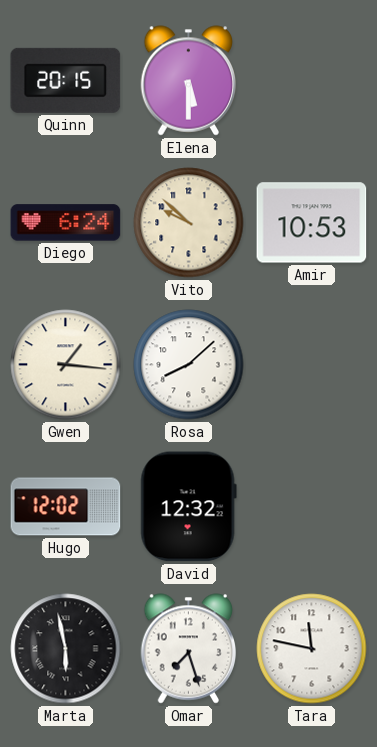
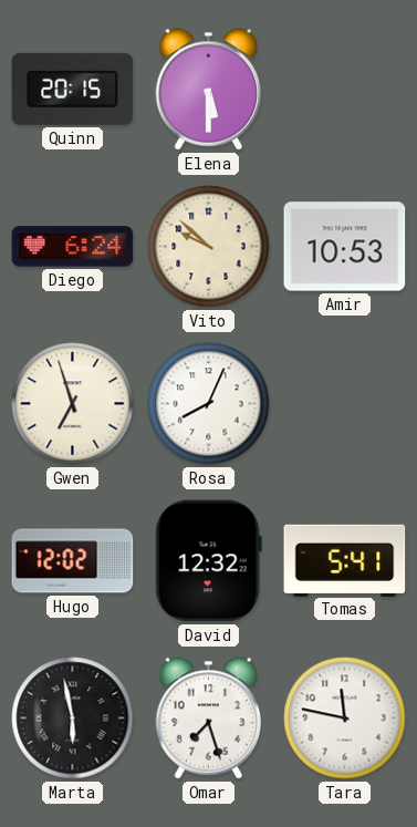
Gwen: 1:16 -> 6:57 (73, 404)
Rosa: 8:08 -> 8:04 (209, 404)
Tomas: none -> 5:41 (345, 560)
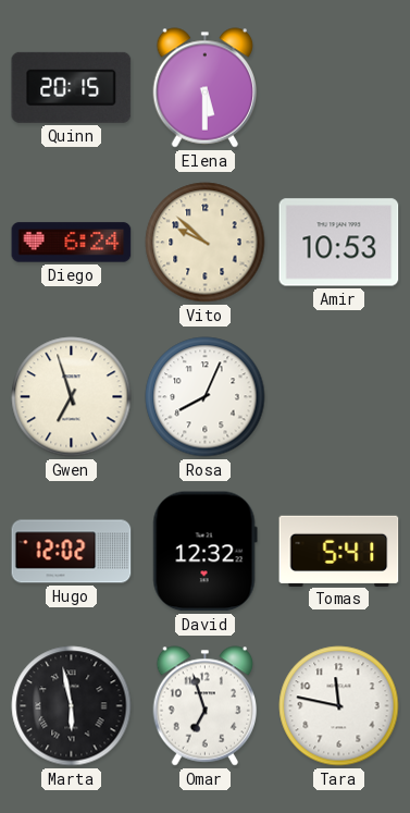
Omar: 7:27 -> 6:57 (206, 706)
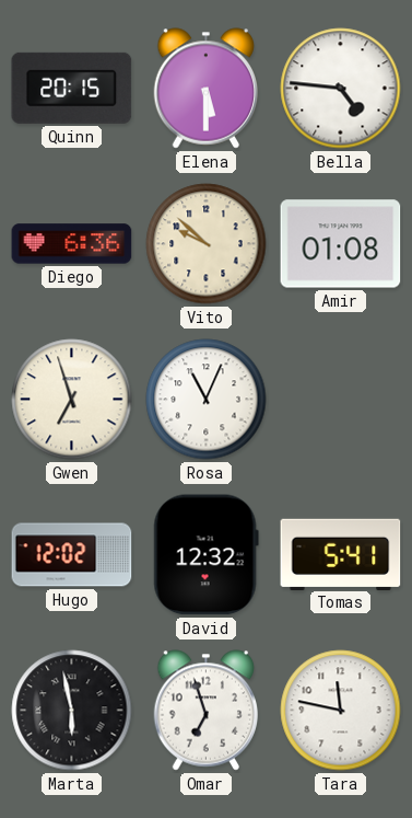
Bella: none -> 4:46 (341, 89)
Diego: 6:24 -> 6:36 (72, 244)
Amir: 10:53 -> 01:08 (341, 244)
Rosa: 8:04 -> 11:04 (207, 400)
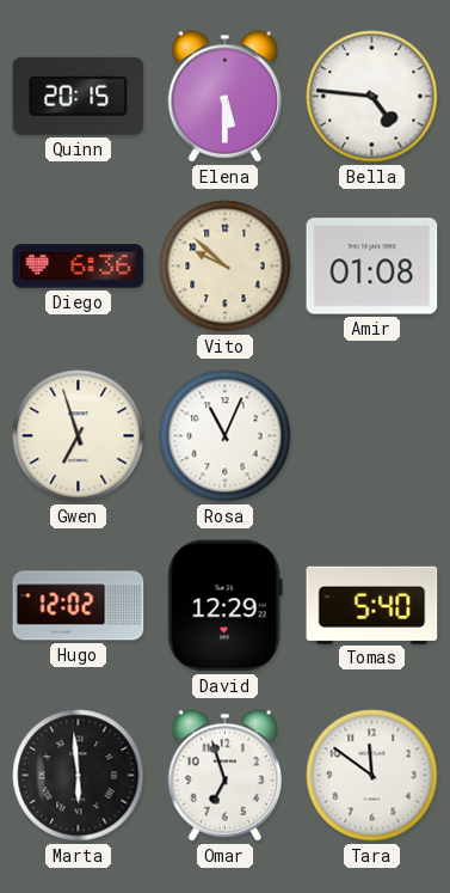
David: 12:32 -> 12:29 (224, 606)
Tomas: 5:41 -> 5:40 (372, 605)
Marta: 5:58 -> 5:59 (79, 776)
Tara: 11:47 -> 11:51 (372, 776)
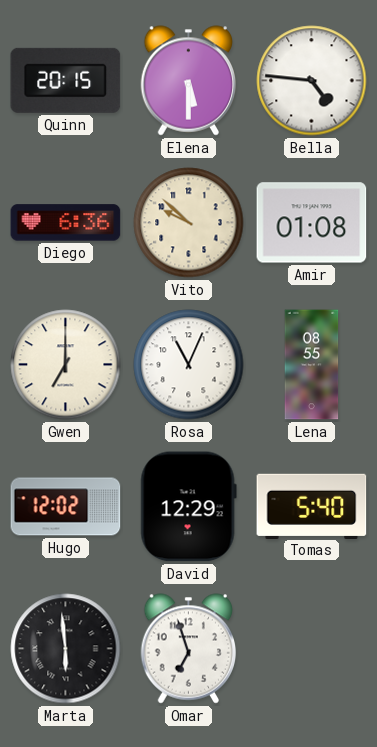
Gwen: 6:57 -> 7:00 (66, 365)
Lena: none -> 08:55 (312, 365)
Tara: 11:51 -> none (372, 776)
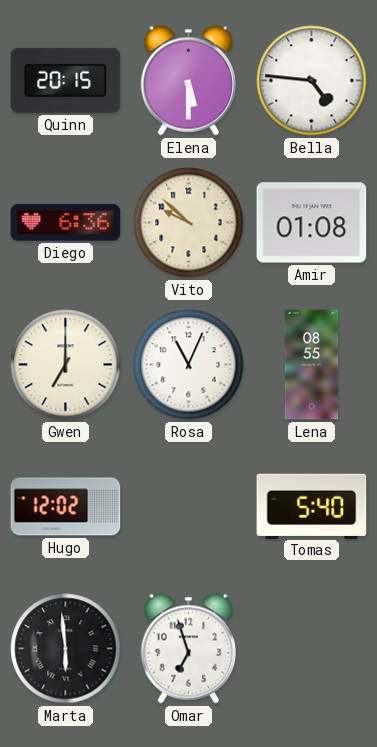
David: 12:29 -> none (188, 507)
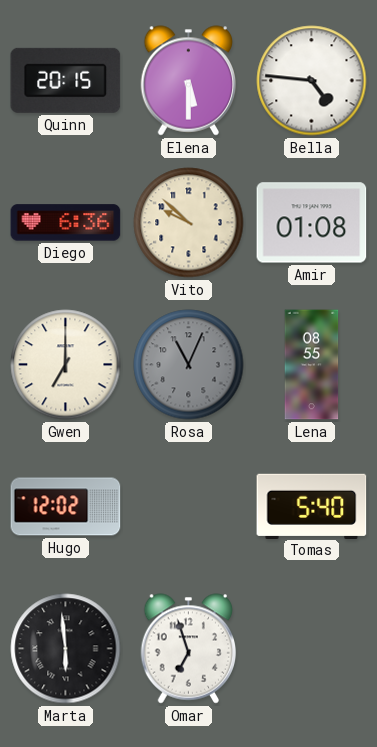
Rosa dial: white -> grey (189, 365)
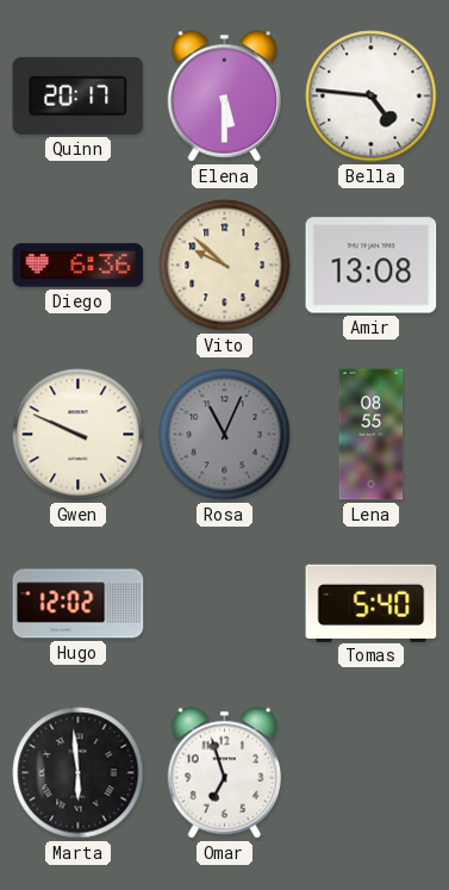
Quinn: 20:15 -> 20:17 (79, 95)
Amir: 01:08 -> 13:08 (372, 266)
Gwen: 7:00 -> 9:49 (79, 435)
